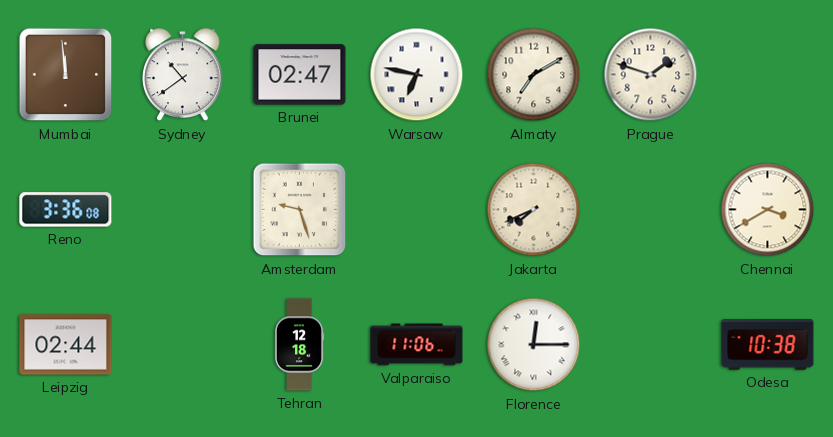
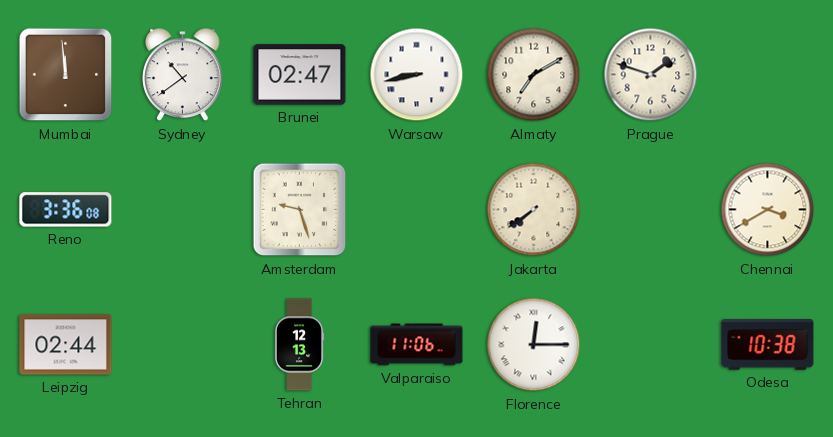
Warsaw: 6:47 -> 8:43 (417, 75)
Jakarta: 7:41 -> 7:39 (534, 210)
Tehran: 12:18 -> 12:13 (299, 345)
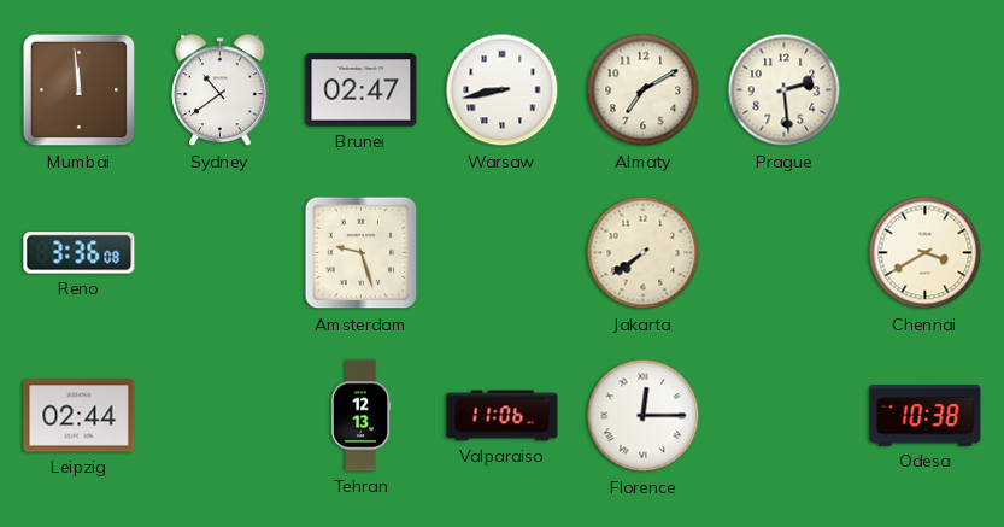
Prague: 1:48 -> 2:29 (785, 90)
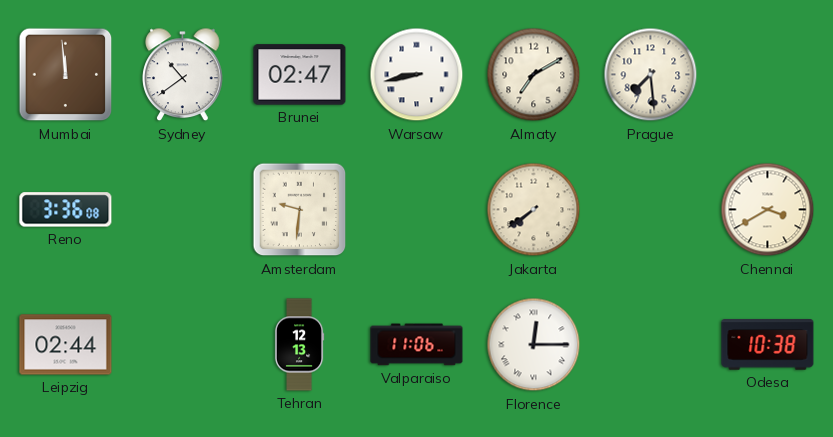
Prague: 2:29 -> 7:29 (651, 75)
Amsterdam: 9:27 -> 9:31 (300, 210)
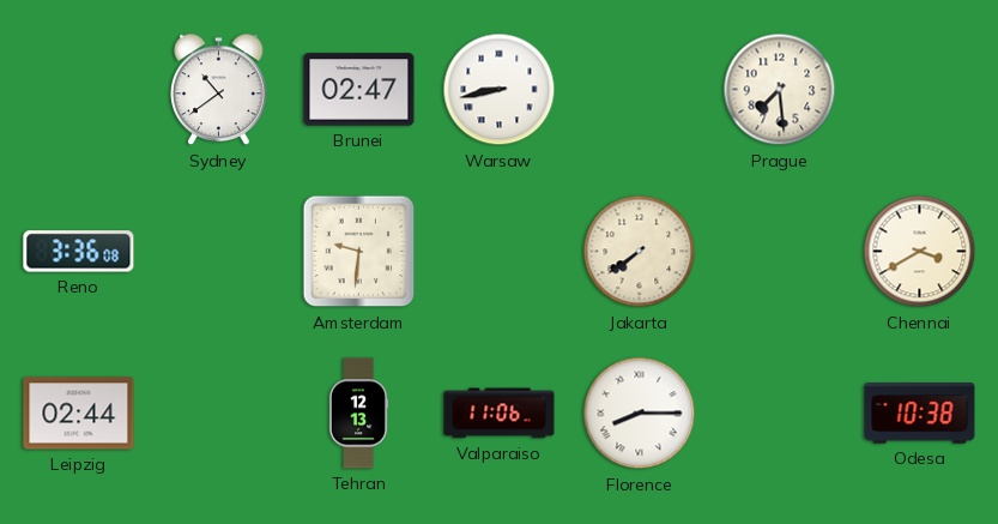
Mumbai: 11:59 -> none (66, 75)
Almaty: 7:10 -> none (534, 75)
Florence: 12:15 -> 8:15 (640, 414)
